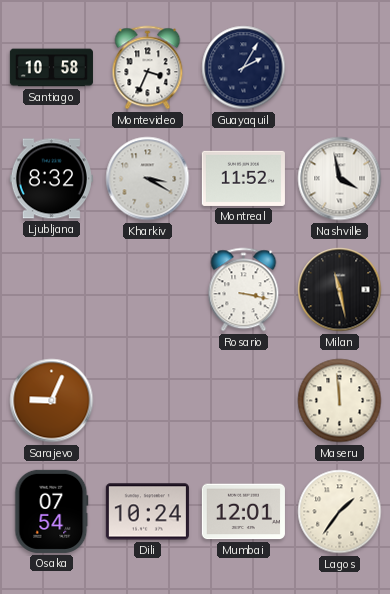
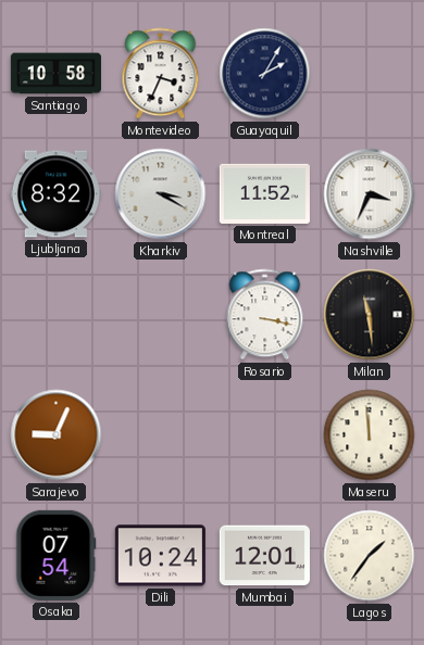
Nashville: 3:58 -> 3:34 (370, 194)
Milan: 11:28 -> 11:29 (370, 315)
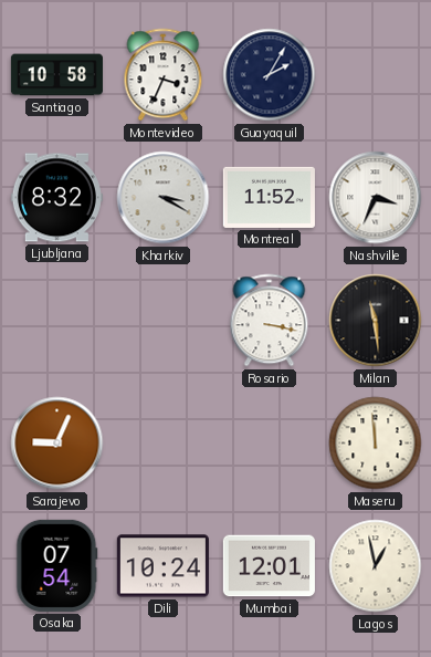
Lagos: 1:36 -> 12:58 (376, 566)
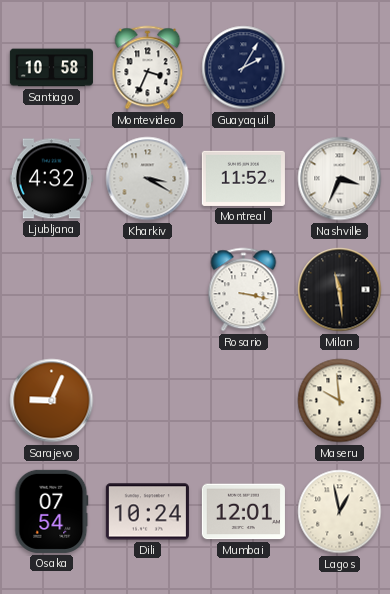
Ljubljana: 8:32 -> 4:32 (51, 179)
Maseru: 11:59 -> 9:59 (340, 401)
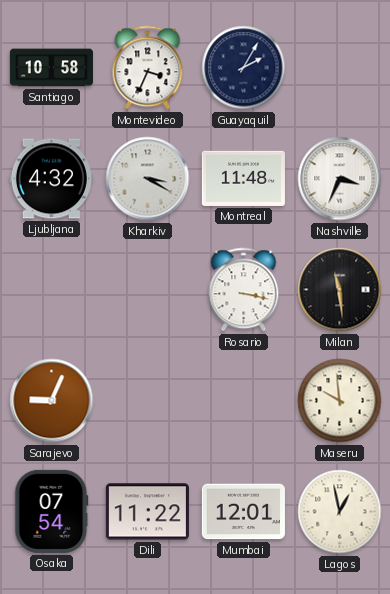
Montreal: 11:52 -> 11:48 (243, 178)
Dili: 10:24 -> 11:22 (147, 512)
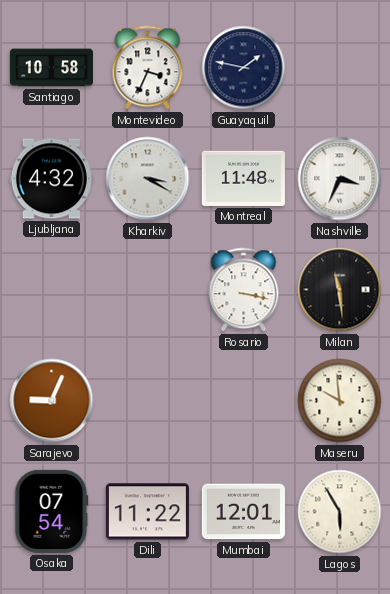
Guayaquil: 2:05 -> 1:47 (244, 68)
Lagos: 12:58 -> 5:55 (340, 512)
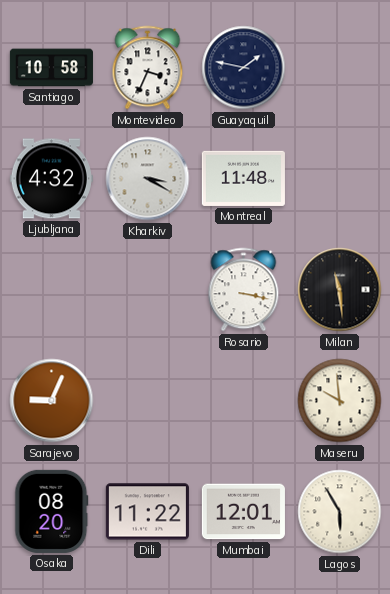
Nashville: 3:34 -> none (340, 179)
Osaka: 07:54 -> 08:20 (52, 511)
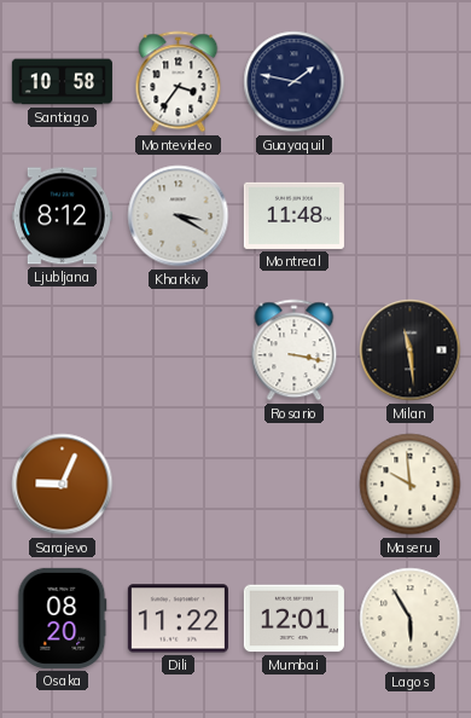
Montevideo: 3:34 -> 3:36 (179, 82)
Ljubljana: 4:32 -> 8:12 (62, 216)
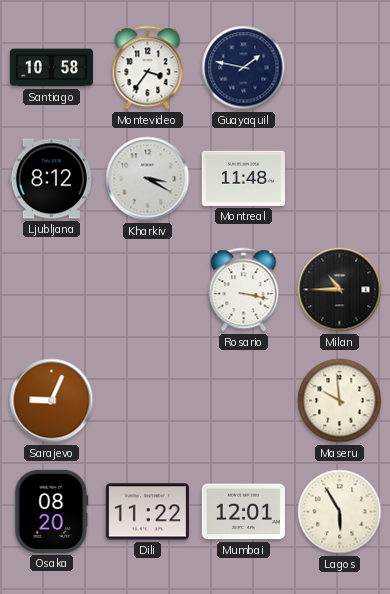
Milan: 11:29 -> 10:45 (340, 290)
